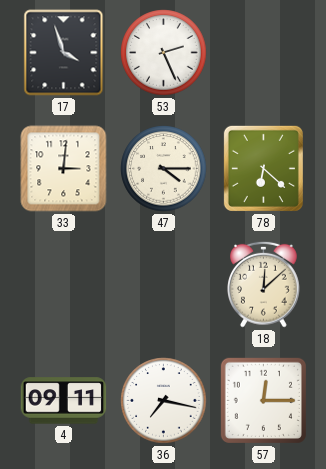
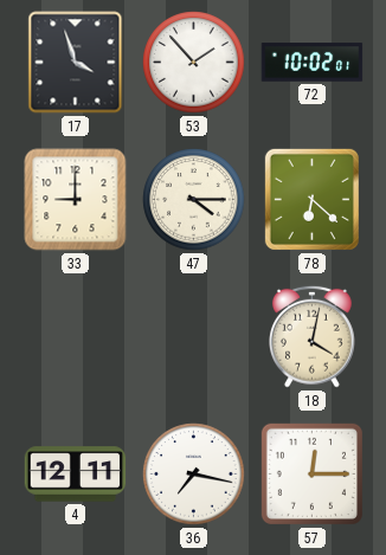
53: 2:26 -> 1:53 (194, 63)
72: none -> 10:02 (313, 63)
33: 3:01 -> 9:00 (76, 200)
18: 12:08 -> 4:02 (313, 336)
4: 09:11 -> 12:11 (76, 475)
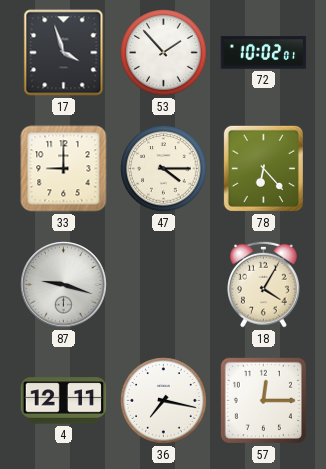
78: 6:22 -> 6:23 (263, 168)
87: none -> 9:18 (64, 285)
18: 4:02 -> 4:05 (264, 284)
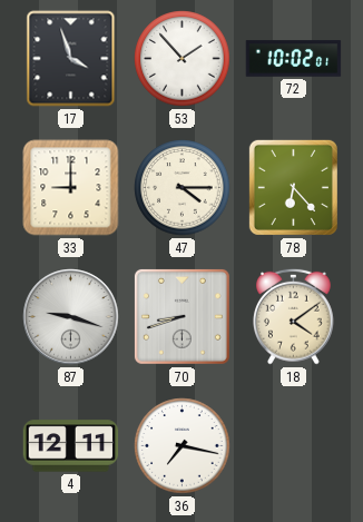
70: none -> 8:42 (181, 316)
18: 4:05 -> 4:09 (294, 316)
57: 12:15 -> none (263, 400)
